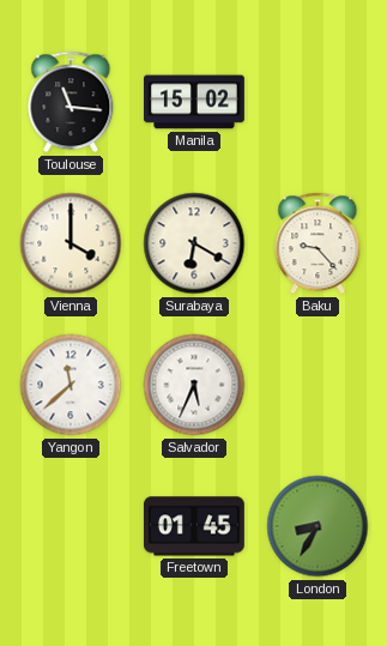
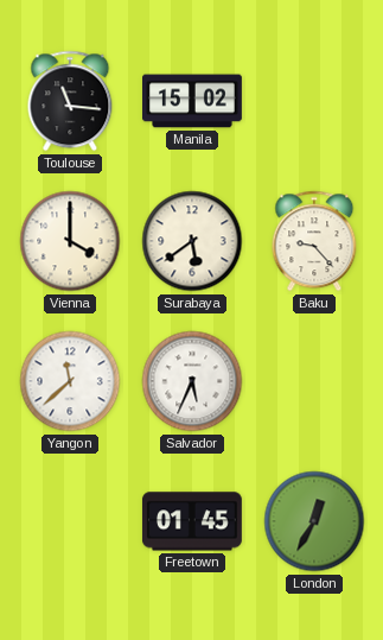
Surabaya: 6:20 -> 5:39 (192, 241)
London: 8:35 -> 12:35 (314, 521)
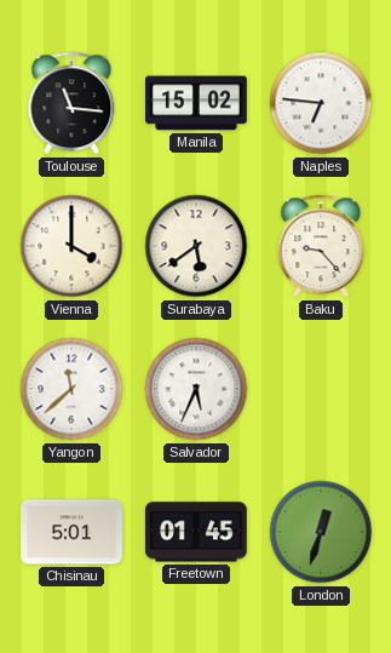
Naples: none -> 6:46 (321, 103)
Chisinau: none -> 5:01 (73, 532)
London: 12:35 -> 12:33 (321, 532)
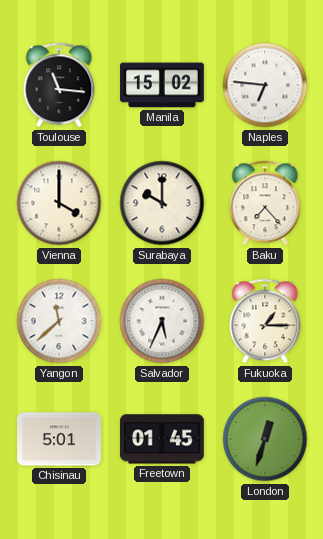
Surabaya: 5:39 -> 10:00 (162, 203)
Baku: 9:23 -> 7:23 (265, 203)
Fukuoka: none -> 1:15 (265, 321)
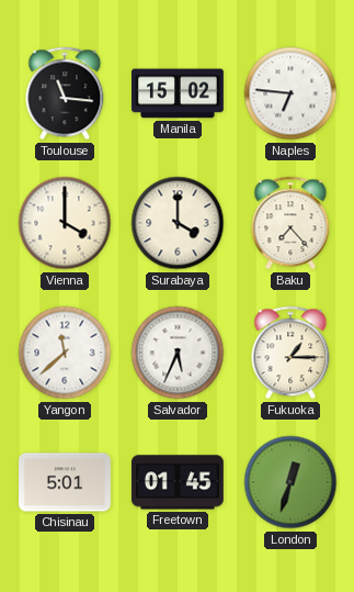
Surabaya: 10:00 -> 4:00 (178, 223)
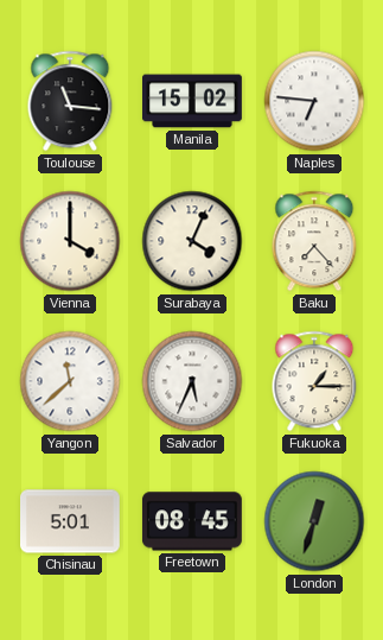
Surabaya: 4:00 -> 4:04 (192, 241)
Freetown: 01:45 -> 08:45 (192, 521)
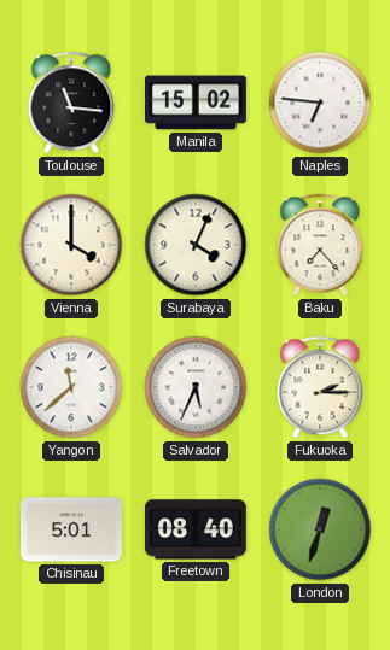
Fukuoka: 1:15 -> 2:15 (320, 387)
Freetown: 08:45 -> 08:40 (196, 529)
